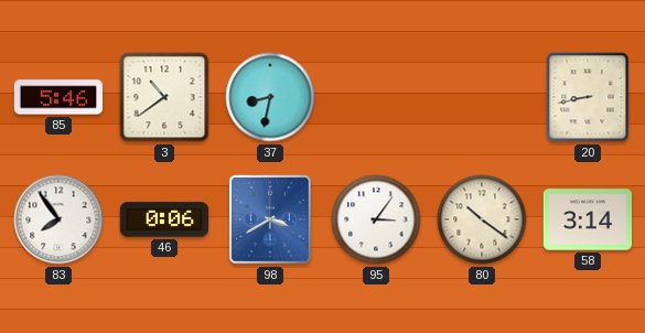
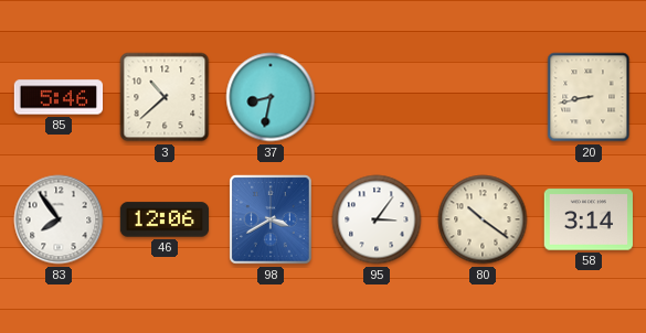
3: 10:39 -> 10:38 (165, 97)
46: 0:06 -> 12:06 (165, 219)
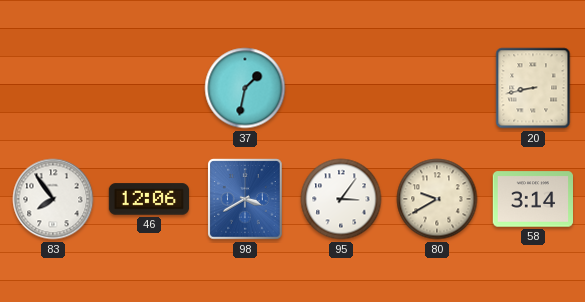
85: 5:46 -> none (59, 97)
3: 10:38 -> none (165, 97)
37: 8:32 -> 1:32 (245, 88)
80: 10:21 -> 9:40 (437, 199)
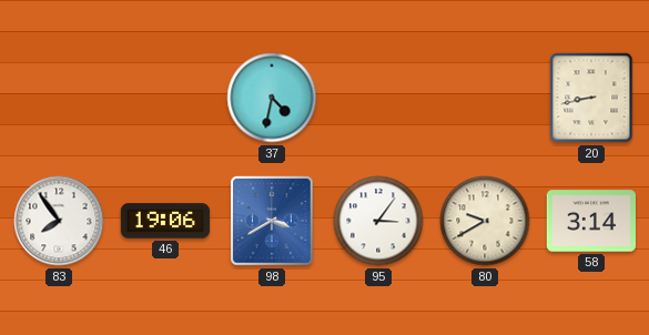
37: 1:32 -> 4:32 (272, 98)
46: 12:06 -> 19:06 (165, 221)
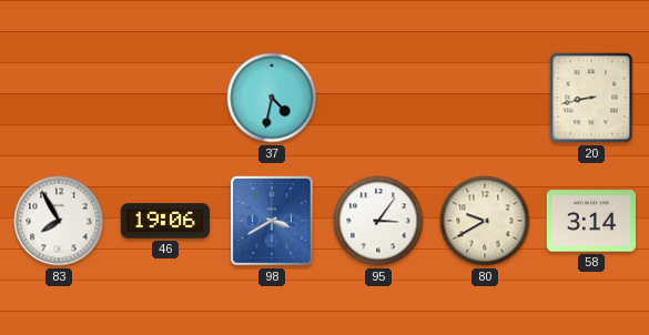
83: 7:54 -> 7:55 (59, 221)
